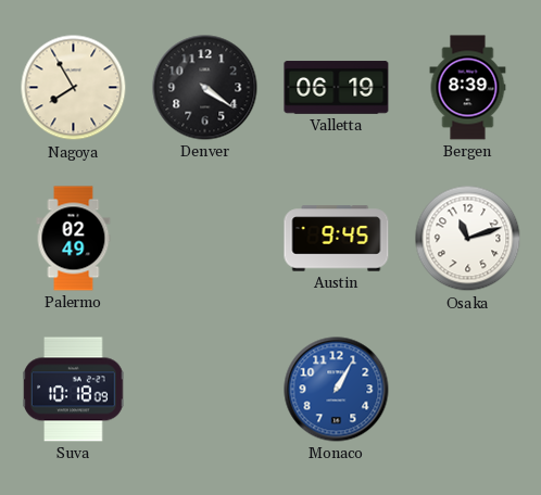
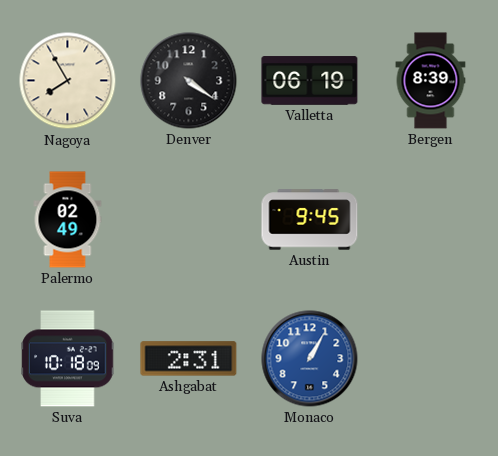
Osaka: 11:12 -> none (468, 239)
Ashgabat: none -> 2:31 (189, 359)
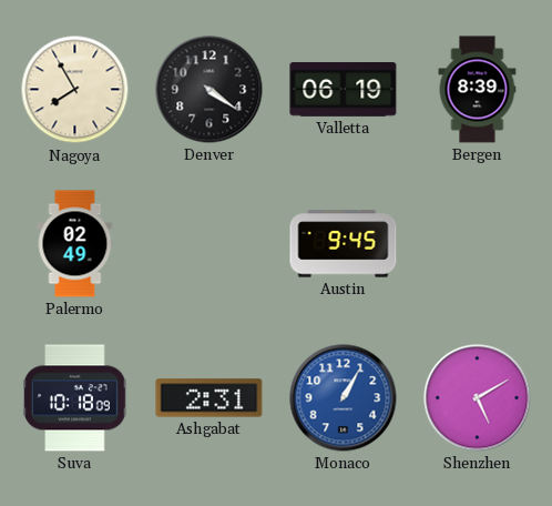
Shenzhen: none -> 5:10 (478, 398)
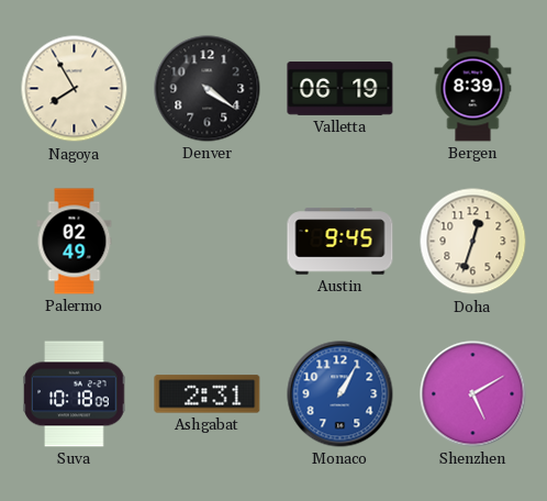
Doha: none -> 12:33 (473, 242)
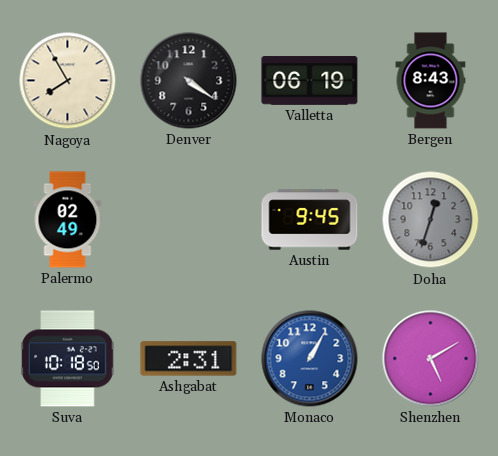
Bergen: 8:39 -> 8:43 (431, 81)
Doha dial: cream -> grey (431, 220)
Suva: 10:18:09 -> 10:18:50 (68, 359)
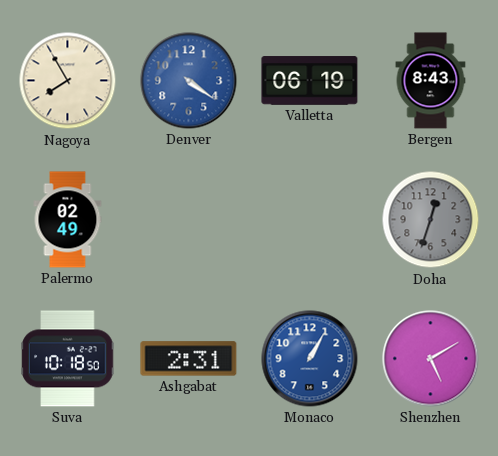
Denver dial: black -> blue (189, 81)
Austin: 9:45 -> none (310, 220)
